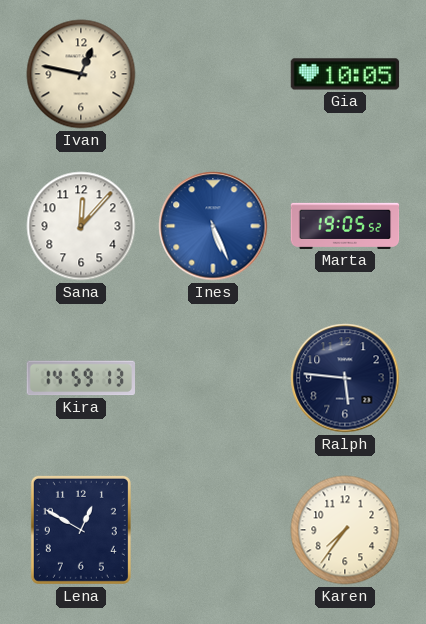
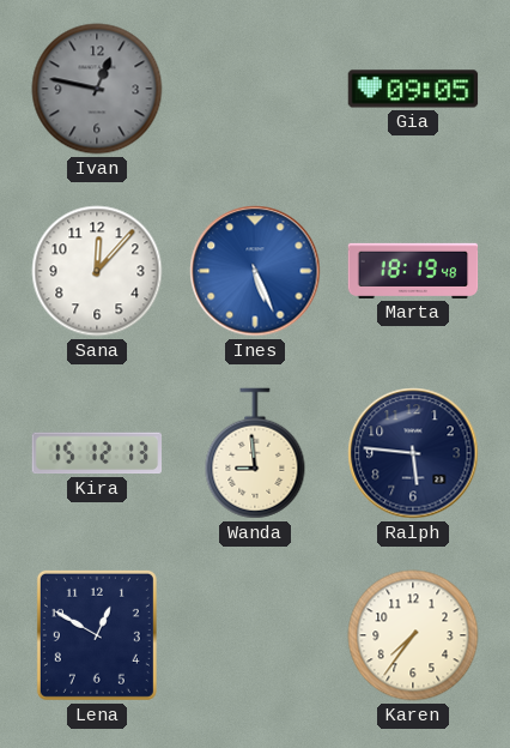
Ivan dial: cream -> grey (97, 89)
Gia: 10:05 -> 09:05 (413, 89)
Marta: 19:05 -> 18:19 (413, 271)
Kira: 14:59 -> 15:12 (96, 453)
Wanda: none -> 8:59 (255, 453)
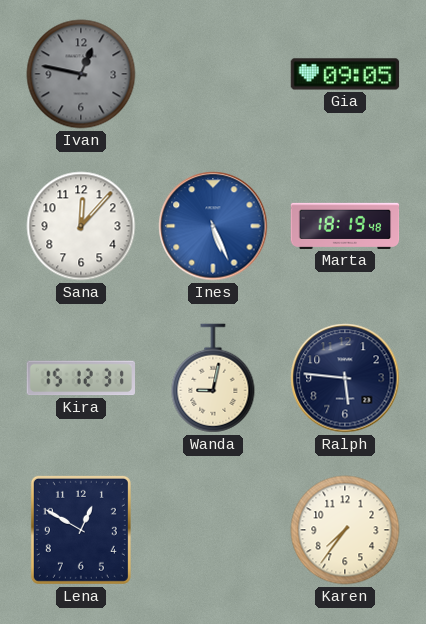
Kira: 15:12:13 -> 15:12:31 (80, 378)
Wanda: 8:59 -> 9:02 (213, 378)
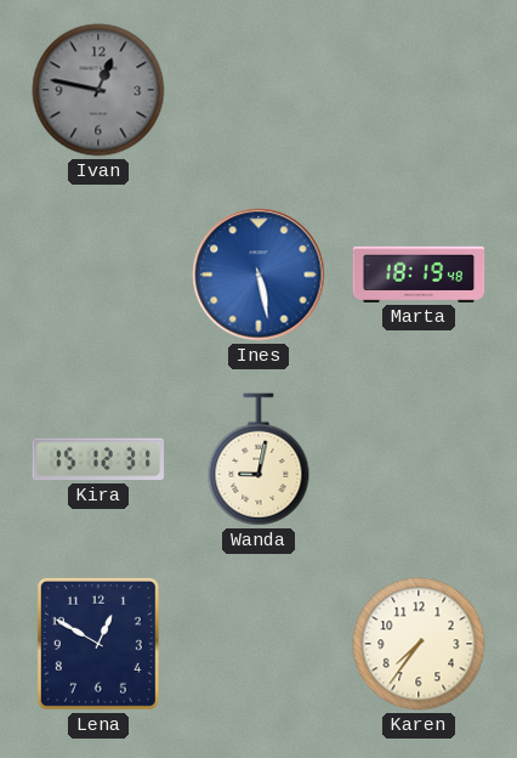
Gia: 09:05 -> none (345, 74)
Sana: 12:07 -> none (81, 226)
Ines: 5:26 -> 5:28 (258, 275)
Ralph: 5:46 -> none (345, 378)
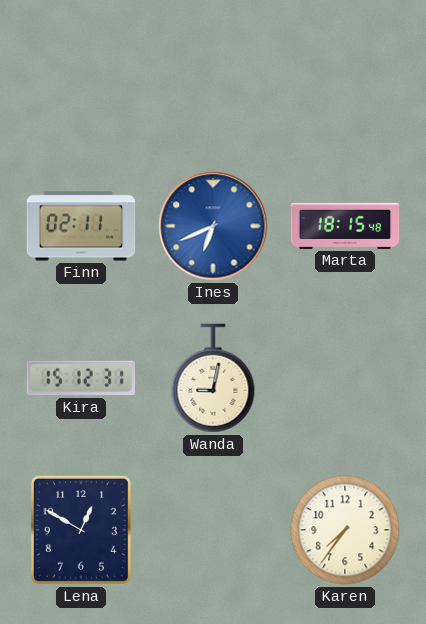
Ivan: 12:47 -> none (98, 90)
Finn: none -> 02:11 (81, 226)
Ines: 5:28 -> 6:41 (213, 226)
Marta: 18:19 -> 18:15 (345, 226)
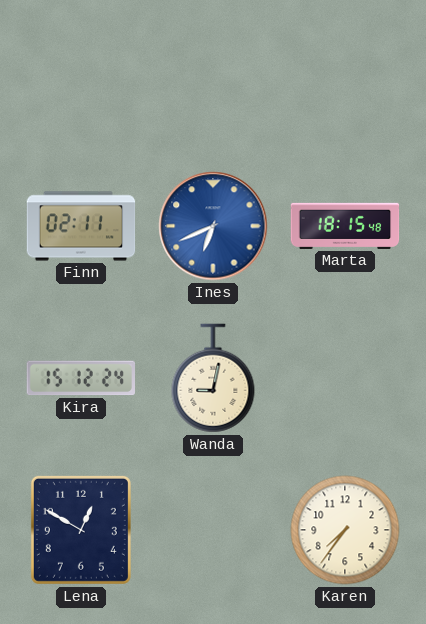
Kira: 15:12:31 -> 15:12:24 (80, 378)
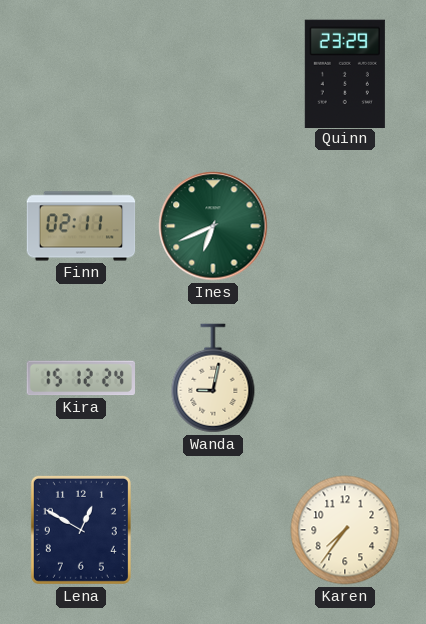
Quinn: none -> 23:29 (345, 73)
Ines dial: blue -> green (213, 226)
Marta: 18:15 -> none (345, 226)
